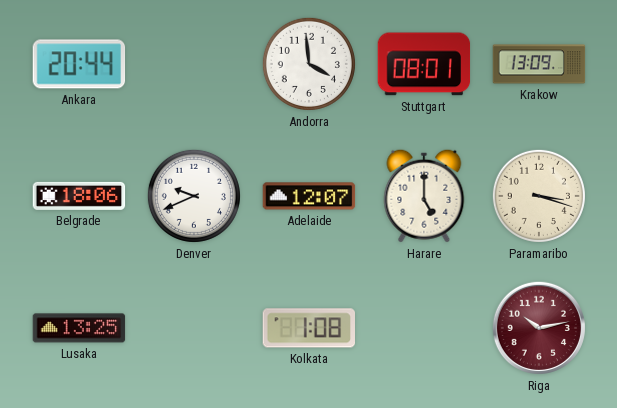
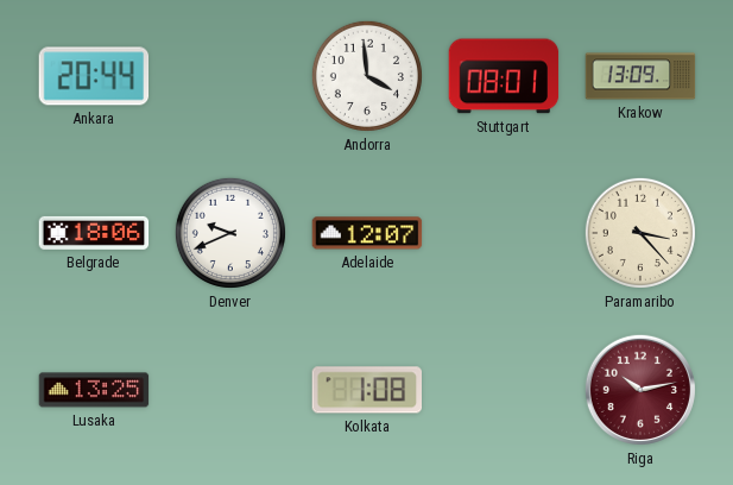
Harare: 5:00 -> none (424, 196)
Paramaribo: 3:18 -> 3:23 (640, 233)
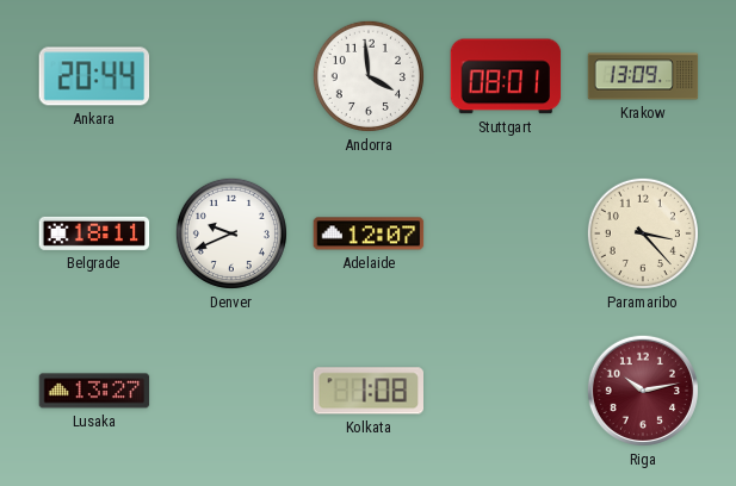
Belgrade: 18:06 -> 18:11 (94, 233)
Lusaka: 13:25 -> 13:27 (94, 391)
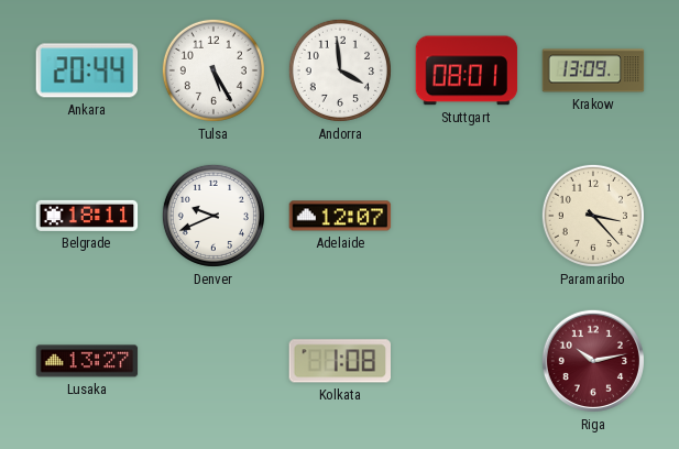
Tulsa: none -> 5:25 (213, 70)
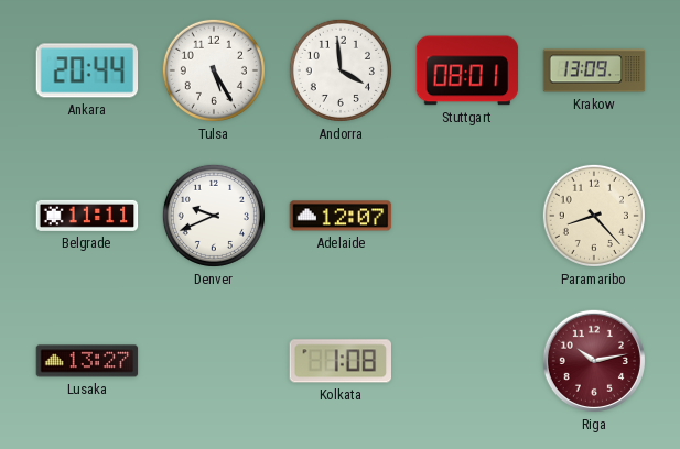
Belgrade: 18:11 -> 11:11 (87, 216)
Paramaribo: 3:23 -> 8:23 (594, 216)
